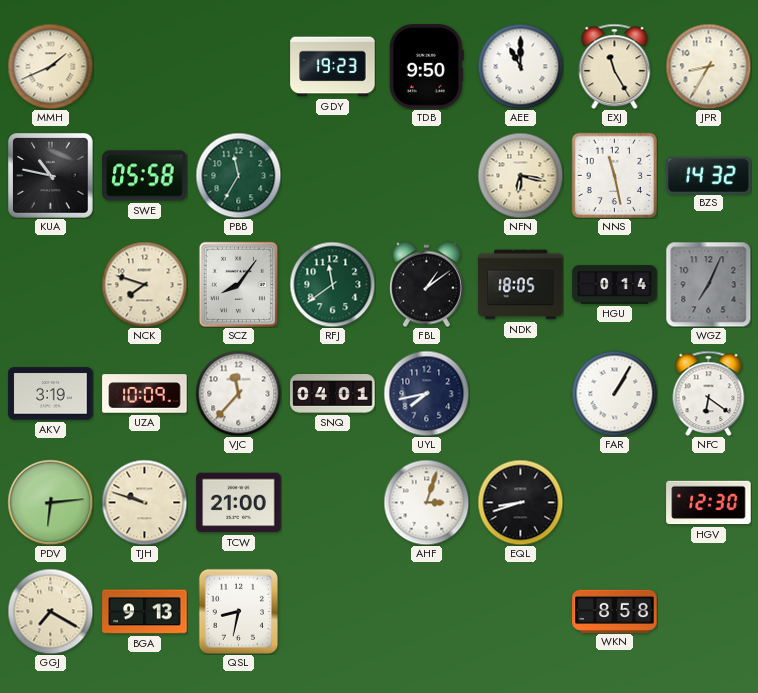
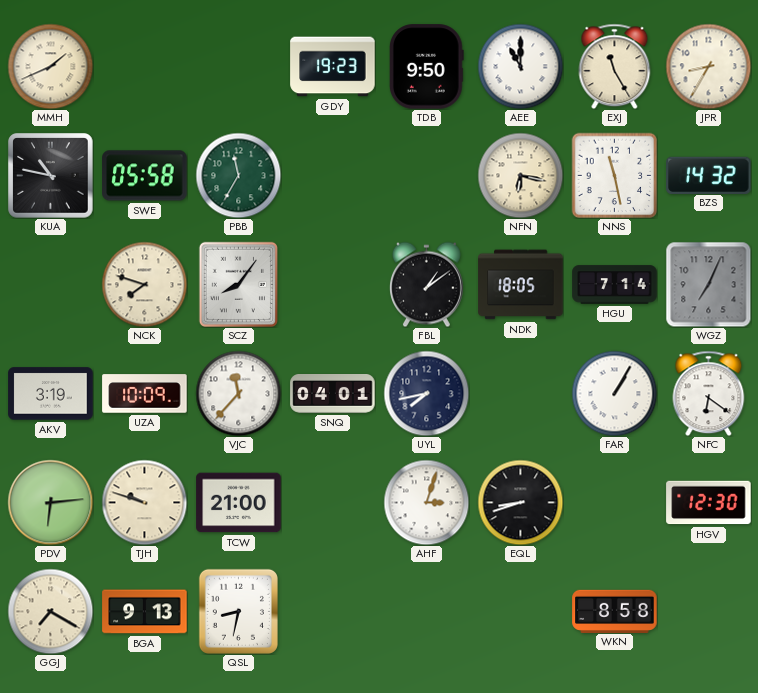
RFJ: 11:39 -> none (332, 284)
HGU: 0:14 -> 7:14 (615, 285)
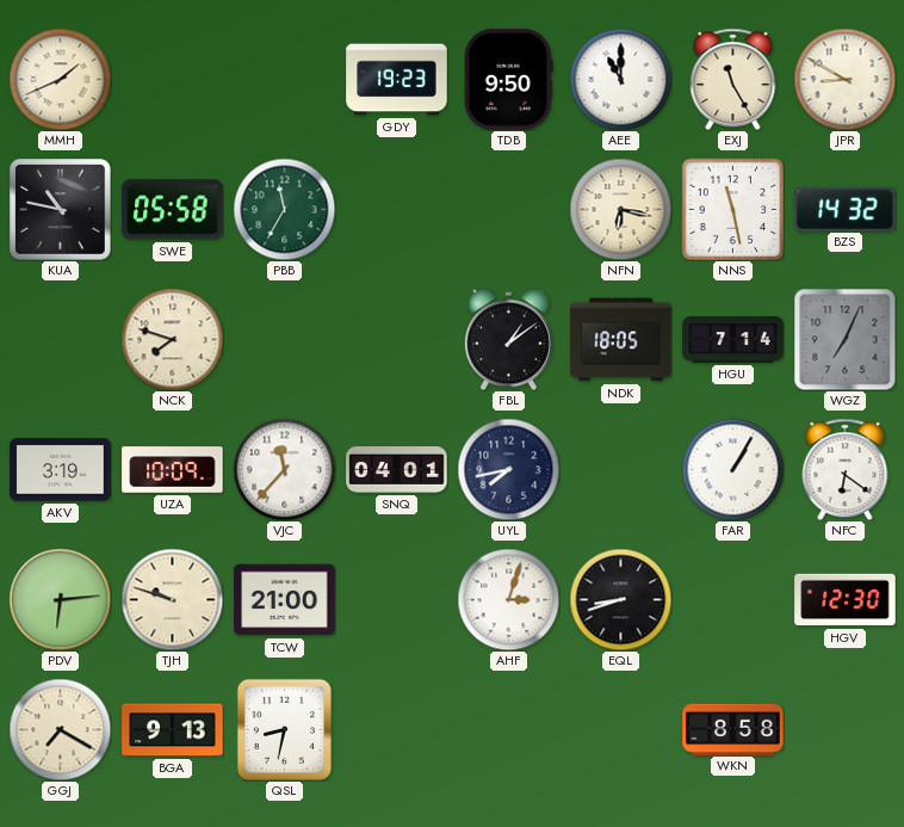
JPR: 8:35 -> 8:50 (844, 79)
SCZ: 8:06 -> none (238, 284)
